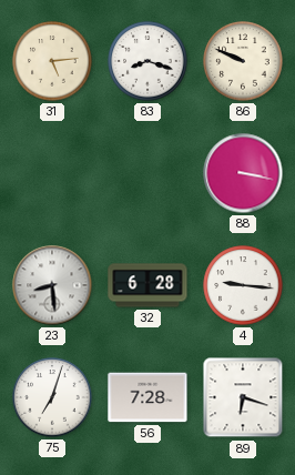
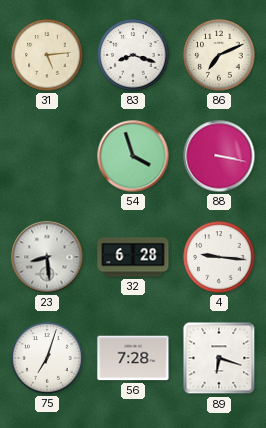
86: 9:49 -> 7:11 (219, 55)
54: none -> 3:57 (133, 156)
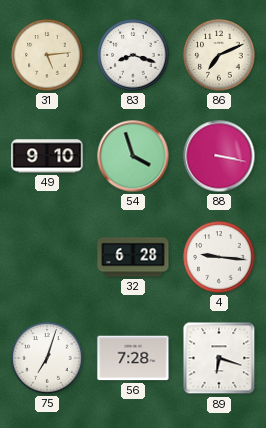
49: none -> 9:10 (47, 156)
23: 8:29 -> none (47, 257)
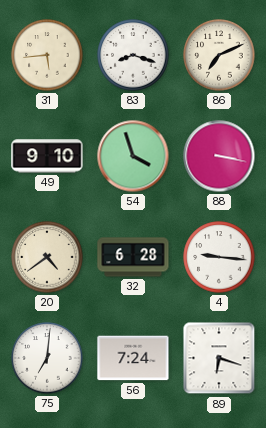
31: 5:14 -> 5:44 (47, 55)
20: none -> 4:39 (47, 257)
75: 7:03 -> 7:01 (47, 358)
56: 7:28 -> 7:24 (133, 358)
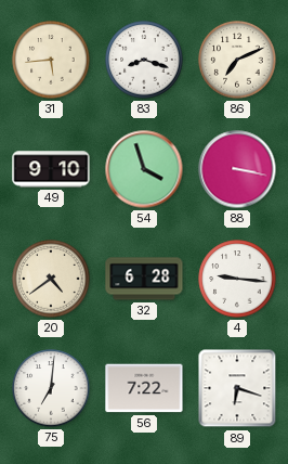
56: 7:24 -> 7:22 (144, 388)
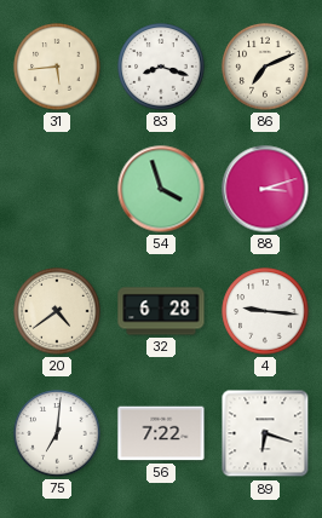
49: 9:10 -> none (51, 169)
88: 3:17 -> 3:12 (265, 189)
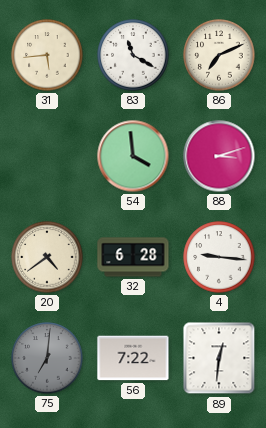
83: 8:18 -> 11:20 (133, 55)
54: 3:57 -> 3:59 (133, 156)
75 dial: white -> grey (47, 358)
89: 6:18 -> 12:31 (219, 358)
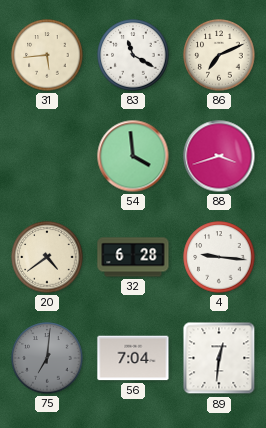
88: 3:12 -> 3:42 (219, 156)
56: 7:22 -> 7:04 (133, 358)
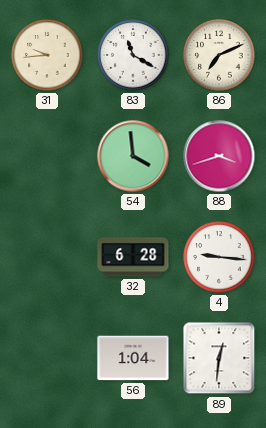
31: 5:44 -> 9:44 (47, 55)
20: 4:39 -> none (47, 257)
75: 7:01 -> none (47, 358)
56: 7:04 -> 1:04 (133, 358)
